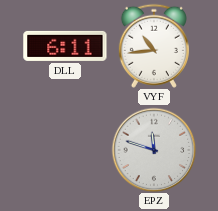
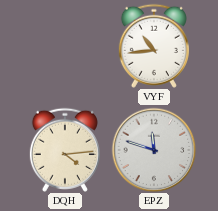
DLL: 6:11 -> none (65, 46)
DQH: none -> 4:14 (65, 150)
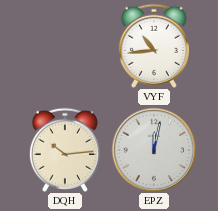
DQH: 4:14 -> 10:14 (65, 150)
EPZ: 11:48 -> 12:02 (154, 150)
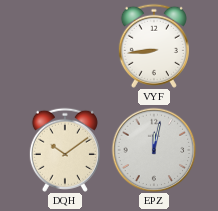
VYF: 10:44 -> 8:44 (154, 46)
DQH: 10:14 -> 10:09 (65, 150)
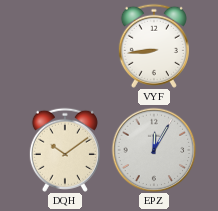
EPZ: 12:02 -> 12:05 (154, 150)
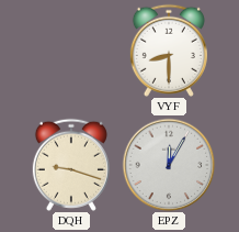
VYF: 8:44 -> 8:30 (169, 51)
DQH: 10:09 -> 9:18 (71, 165)
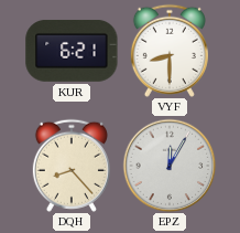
KUR: none -> 6:21 (72, 51)
DQH: 9:18 -> 8:23 (72, 166)
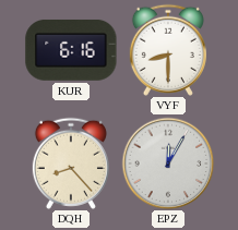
KUR: 6:21 -> 6:16 (71, 50)
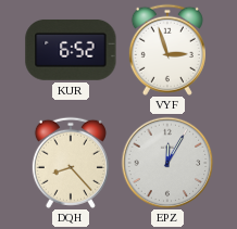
KUR: 6:16 -> 6:52 (71, 50)
VYF: 8:30 -> 2:57 (167, 50)
